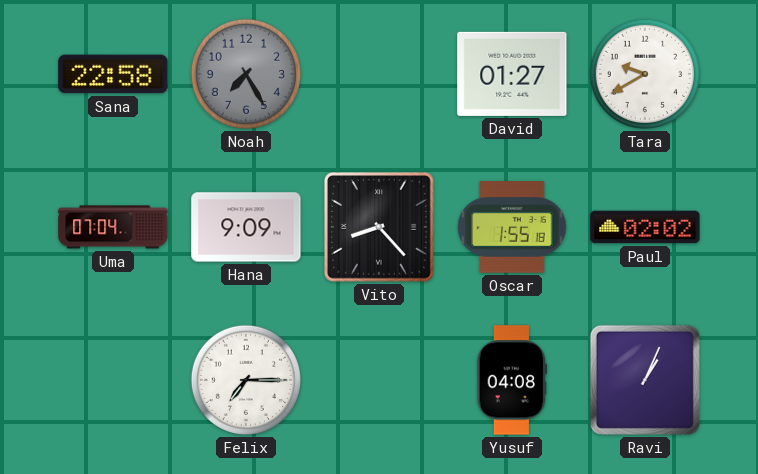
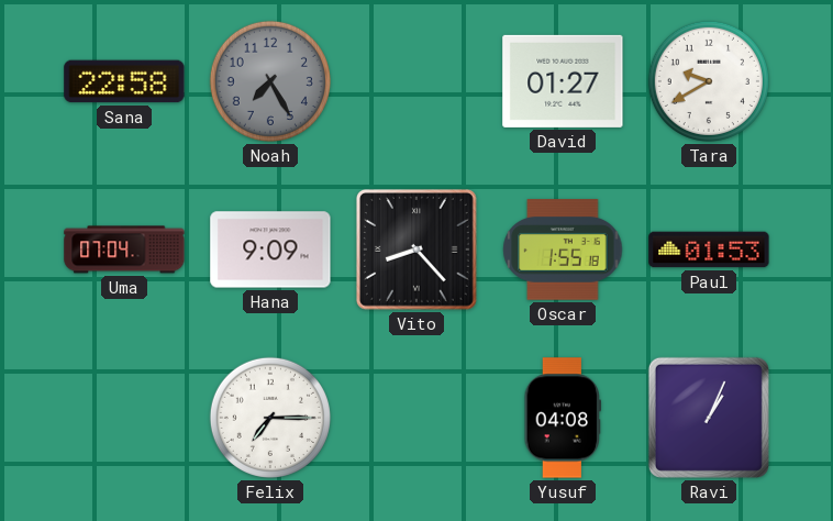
Paul: 02:02 -> 01:53 (709, 250)
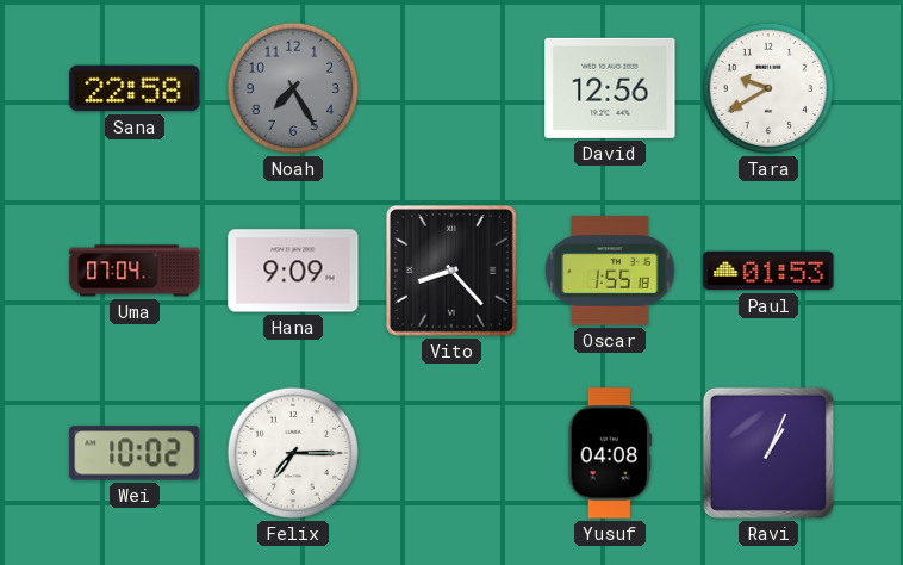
David: 01:27 -> 12:56 (610, 88)
Wei: none -> 10:02 (135, 453)
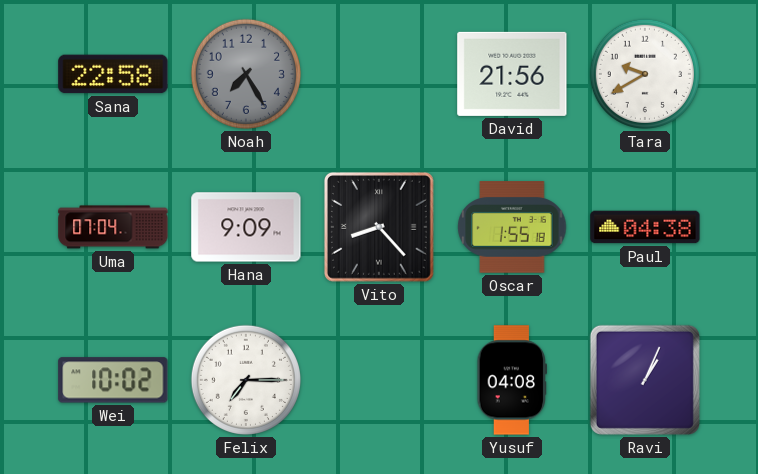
David: 12:56 -> 21:56 (512, 74)
Paul: 01:53 -> 04:38 (645, 227)
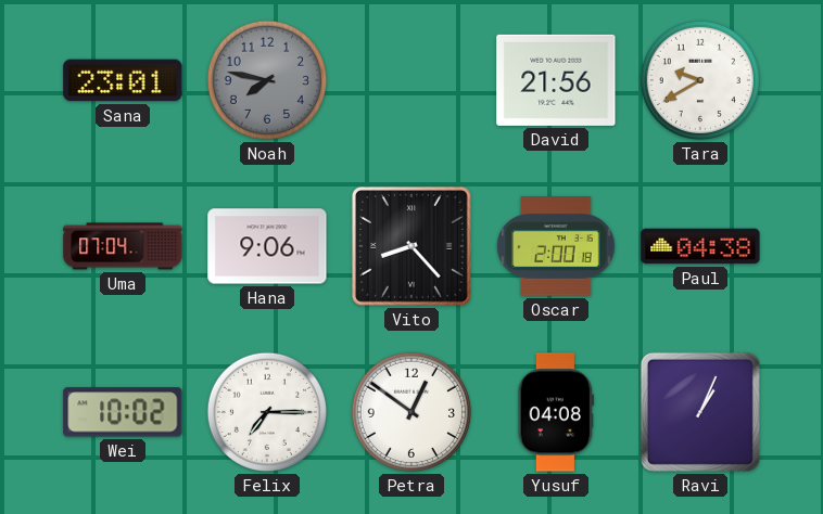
Sana: 22:58 -> 23:01 (123, 80)
Noah: 7:25 -> 7:47 (267, 80)
Hana: 9:09 -> 9:06 (267, 246)
Oscar: 1:55 -> 2:00 (556, 246)
Petra: none -> 12:51 (411, 412)
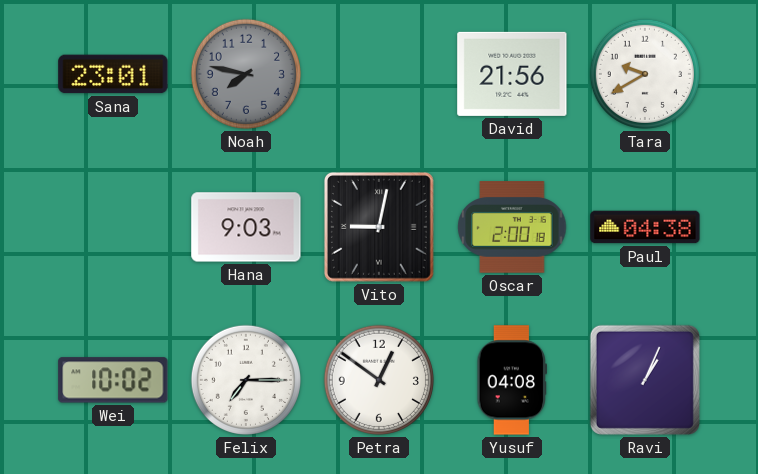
Uma: 07:04 -> none (123, 246)
Hana: 9:06 -> 9:03 (246, 227)
Vito: 8:23 -> 9:02 (379, 227)
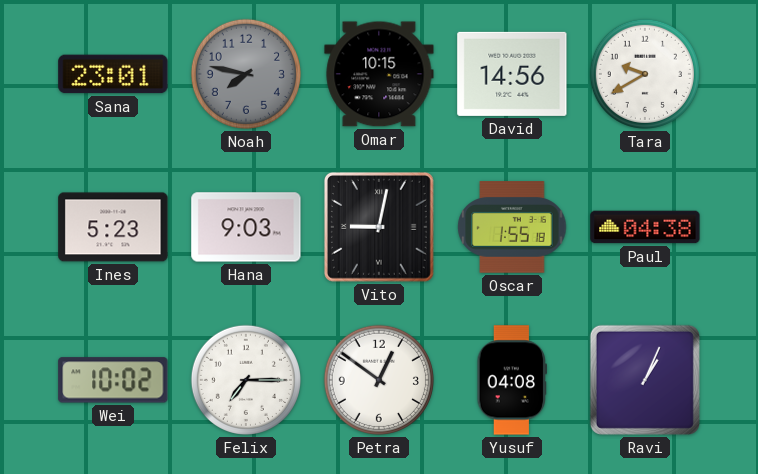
Omar: none -> 10:15 (379, 74)
David: 21:56 -> 14:56 (512, 74)
Ines: none -> 5:23 (113, 227)
Oscar: 2:00 -> 1:55 (512, 227)
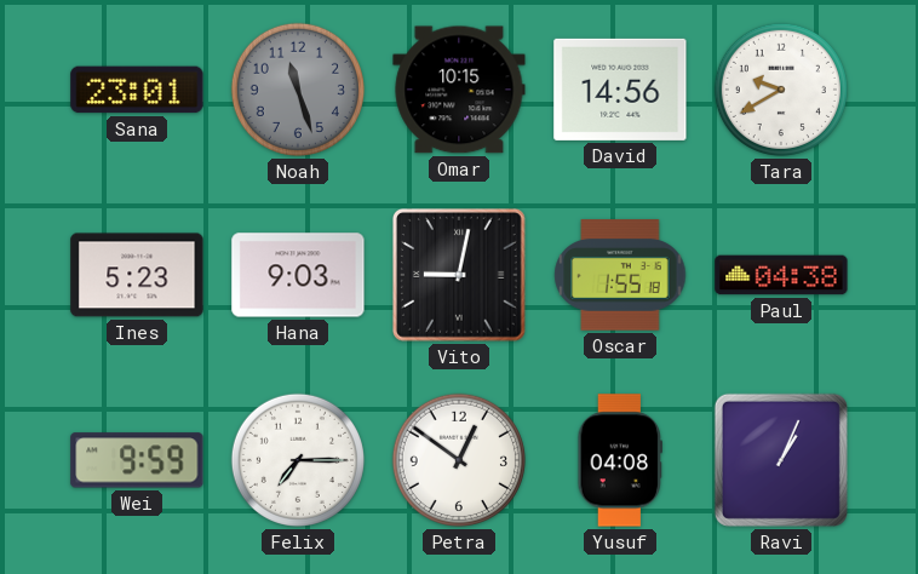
Noah: 7:47 -> 11:27 (298, 90)
Wei: 10:02 -> 9:59 (137, 460)
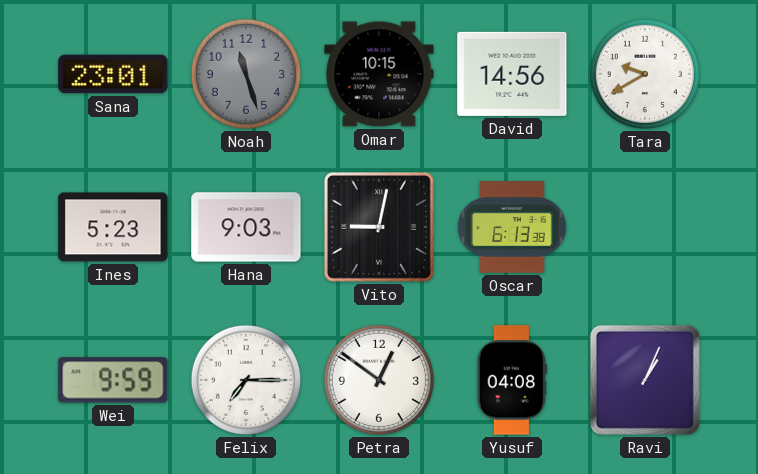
Oscar: 1:55 -> 6:13 (512, 227)
Paul: 04:38 -> none (781, 275)
